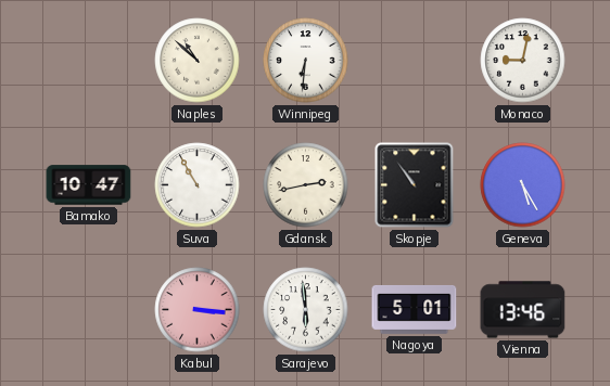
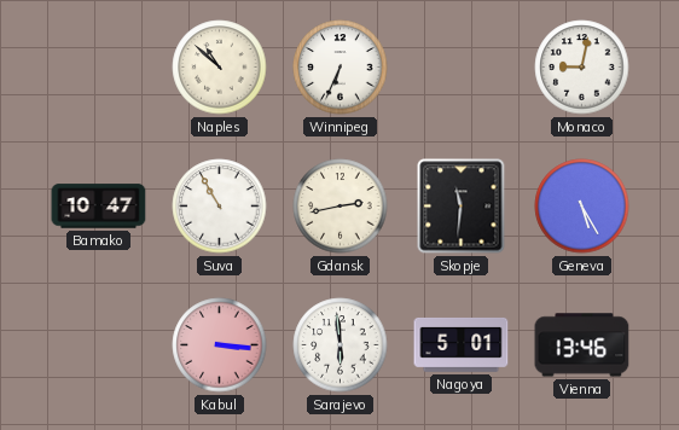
Winnipeg: 6:31 -> 6:34 (341, 68)
Skopje: 10:54 -> 11:31 (462, 207)
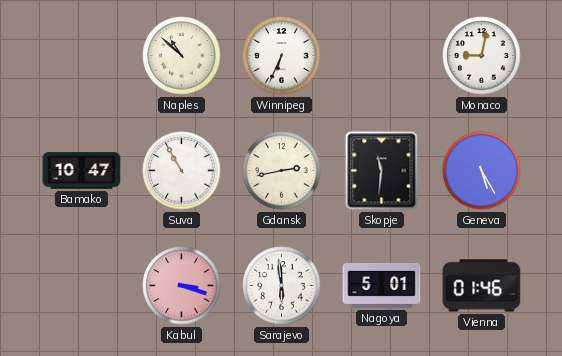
Kabul: 3:16 -> 3:18 (182, 286)
Vienna: 13:46 -> 01:46 (482, 286)
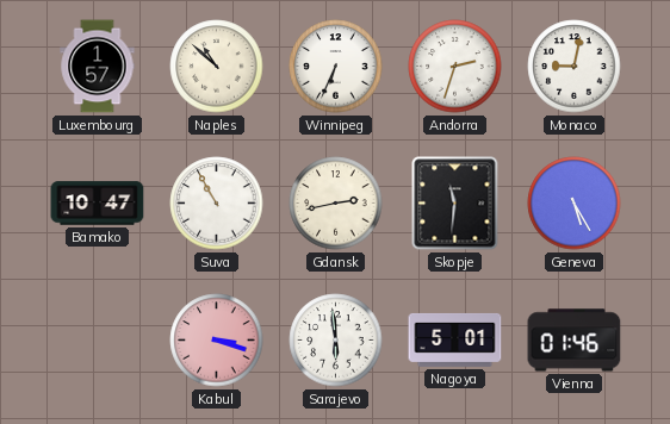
Luxembourg: none -> 1:57 (98, 67)
Andorra: none -> 2:33 (455, 67)
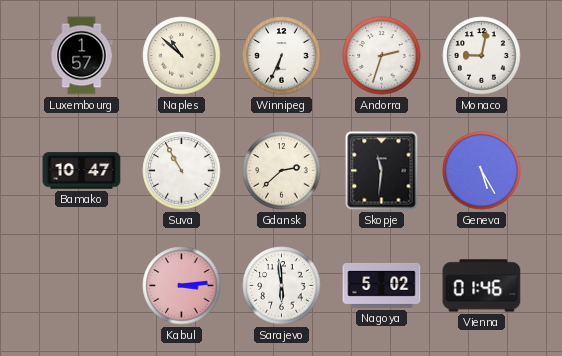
Gdansk: 2:43 -> 2:38 (282, 171)
Kabul: 3:18 -> 3:14 (182, 286)
Nagoya: 5:01 -> 5:02 (382, 285)
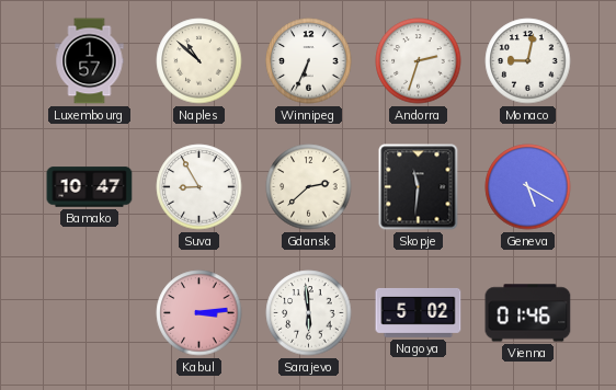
Suva: 10:55 -> 8:55 (199, 187)
Geneva: 5:25 -> 5:20 (528, 187)
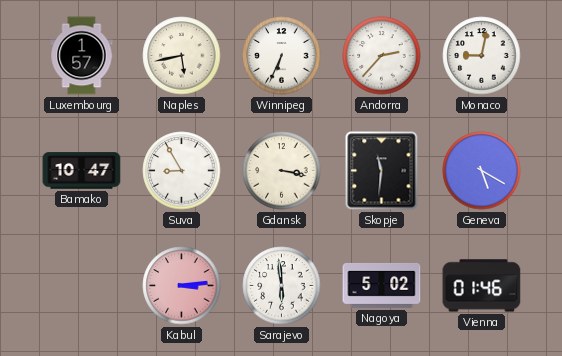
Naples: 10:52 -> 5:43 (182, 56)
Andorra: 2:33 -> 2:37 (382, 56)
Gdansk: 2:38 -> 3:17 (282, 171)
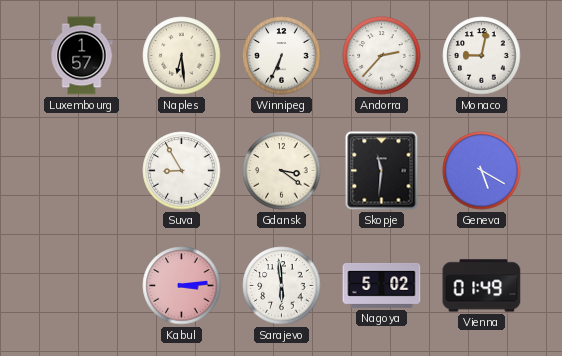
Naples: 5:43 -> 6:29 (182, 56)
Bamako: 10:47 -> none (82, 171)
Gdansk: 3:17 -> 3:21 (282, 171)
Vienna: 01:46 -> 01:49 (482, 286)
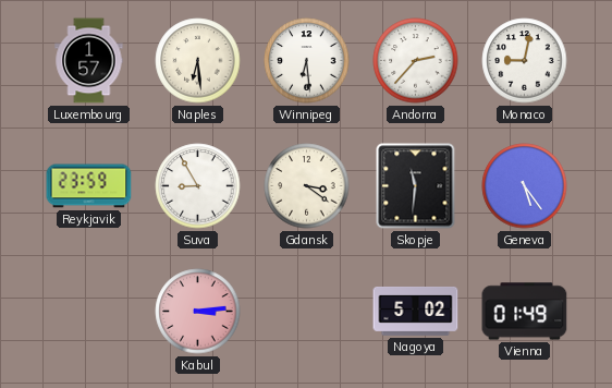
Winnipeg: 6:34 -> 6:29 (307, 61)
Reykjavik: none -> 23:59 (89, 186)
Geneva: 5:20 -> 5:24 (525, 186)
Sarajevo: 5:59 -> none (282, 286)
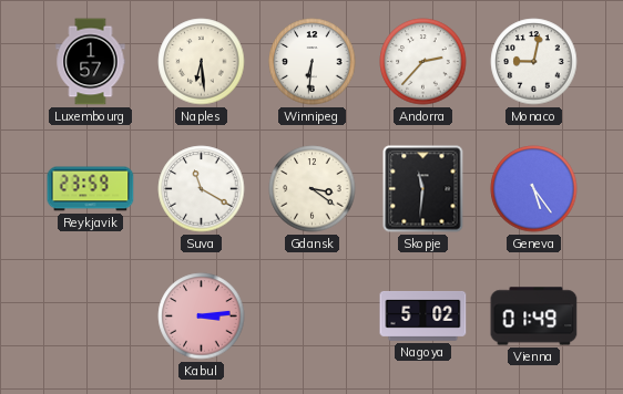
Winnipeg: 6:29 -> 6:31 (313, 62)
Suva: 8:55 -> 11:20 (202, 189)
